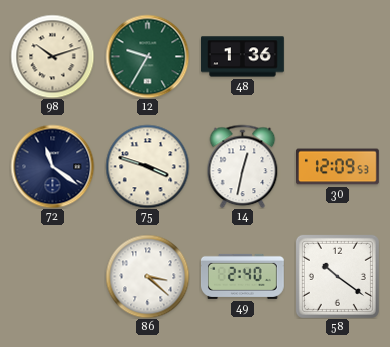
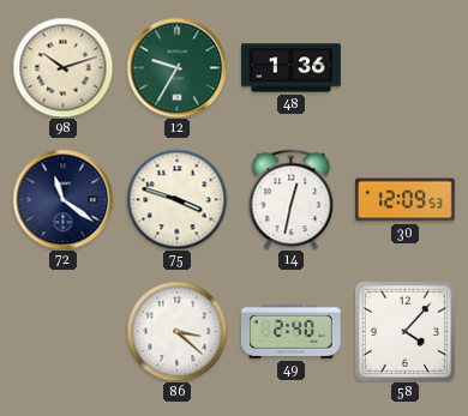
58: 10:21 -> 4:07 (404, 331)
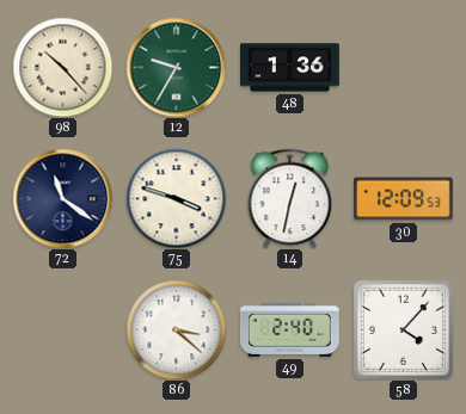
98: 10:12 -> 10:23 (62, 67)
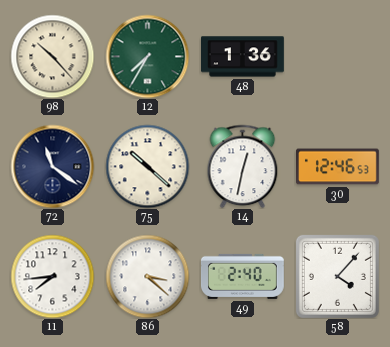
12: 9:35 -> 7:35 (147, 56)
75: 3:48 -> 10:22 (147, 166)
30: 12:09 -> 12:46 (338, 167)
11: none -> 7:44 (52, 276)
